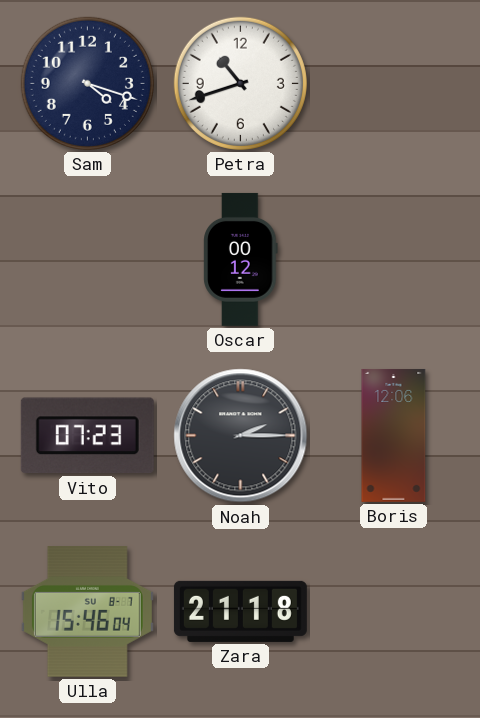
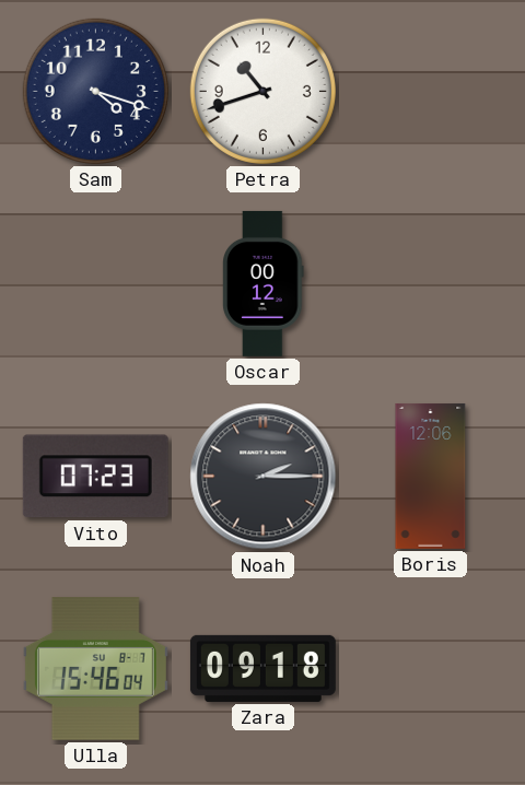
Zara: 21:18 -> 09:18 (262, 668)
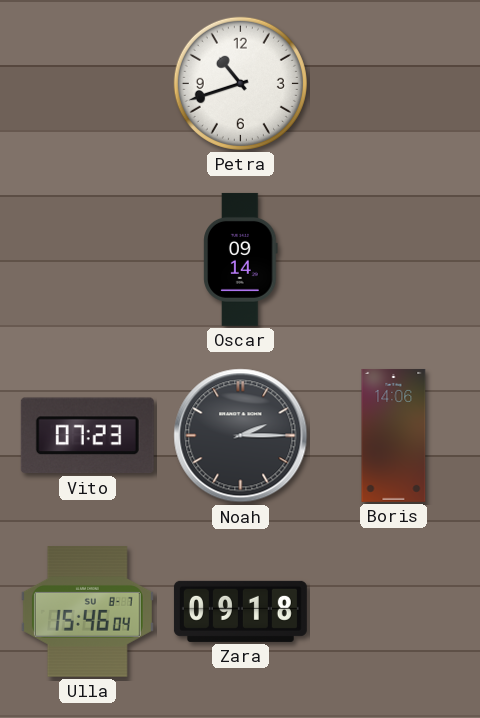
Sam: 4:18 -> none (95, 91)
Oscar: 00:12 -> 09:14 (241, 259)
Boris: 12:06 -> 14:06 (394, 435)
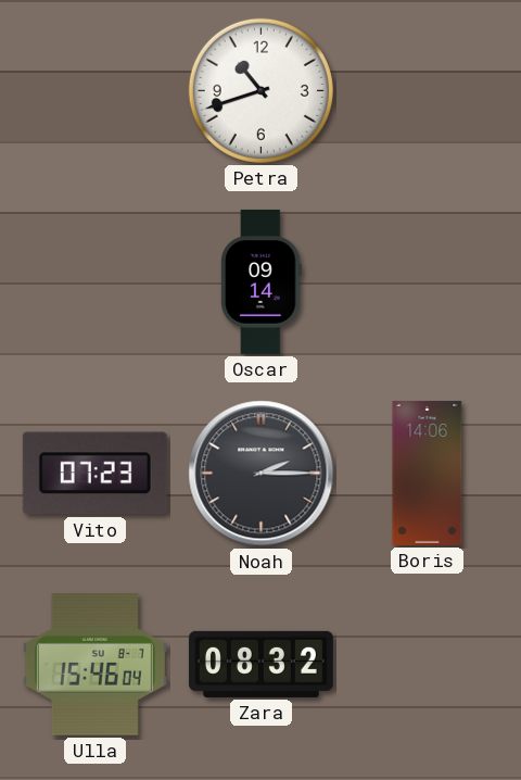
Zara: 09:18 -> 08:32 (260, 664)
